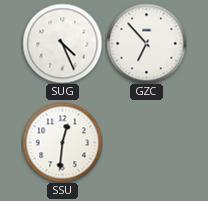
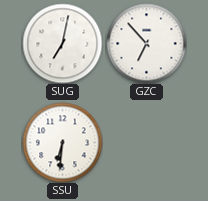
SUG: 4:26 -> 7:02 (62, 43)
SSU: 12:31 -> 6:31 (62, 142)
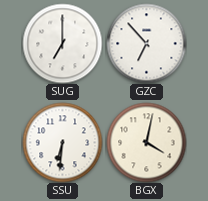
SUG: 7:02 -> 7:00 (62, 43)
BGX: none -> 4:02 (146, 142)
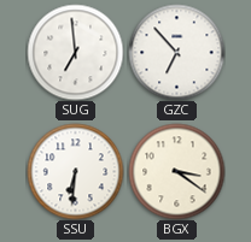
SUG: 7:00 -> 6:59 (75, 52)
BGX: 4:02 -> 3:21 (176, 171)
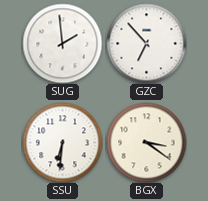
SUG: 6:59 -> 1:59 (62, 43)
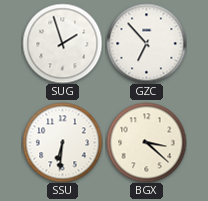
SUG: 1:59 -> 1:57 (62, 43)
BGX: 3:21 -> 3:22 (146, 142)
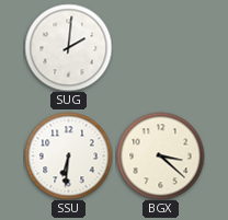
SUG: 1:57 -> 2:01 (68, 47)
GZC: 6:53 -> none (146, 43)
